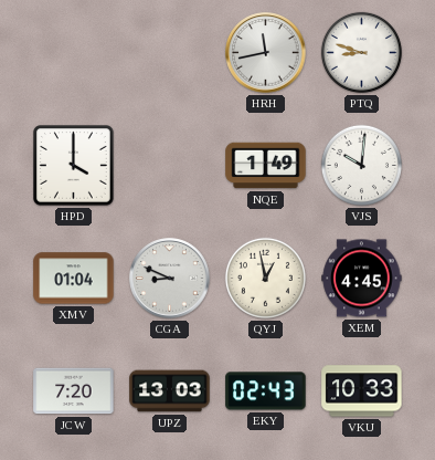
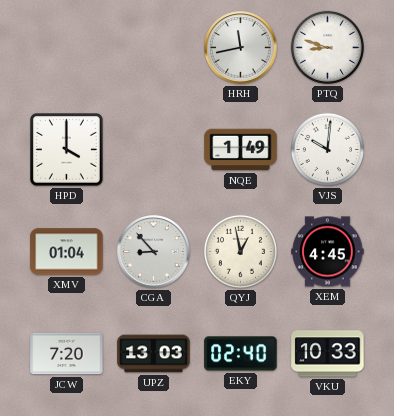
CGA: 8:49 -> 8:53 (154, 252)
EKY: 02:43 -> 02:40 (241, 354)
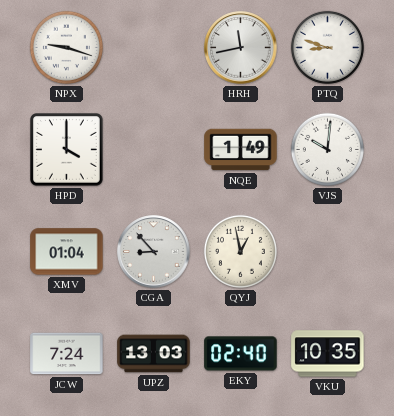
NPX: none -> 9:18 (66, 47)
XEM: 4:45 -> none (328, 252)
JCW: 7:20 -> 7:24 (67, 354)
VKU: 10:33 -> 10:35 (328, 354)
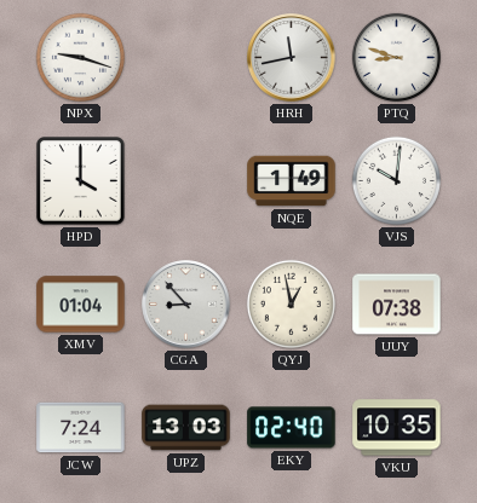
UUY: none -> 07:38 (397, 305)
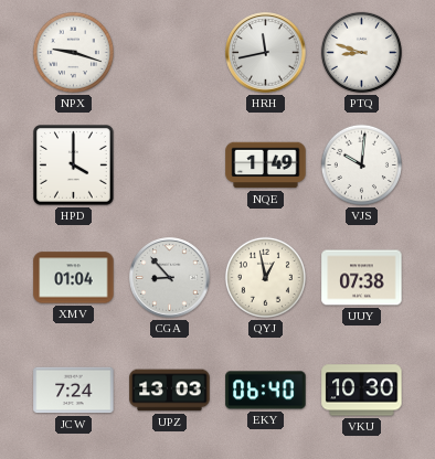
EKY: 02:40 -> 06:40 (266, 391)
VKU: 10:35 -> 10:30 (362, 391)
